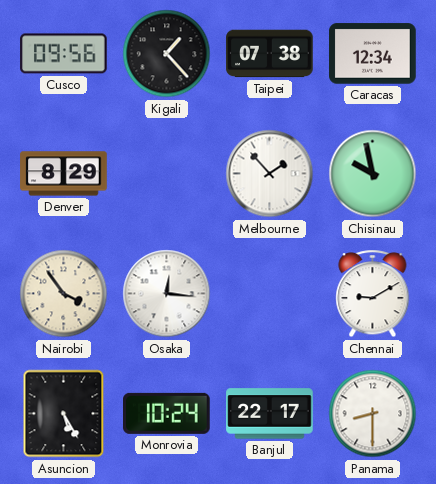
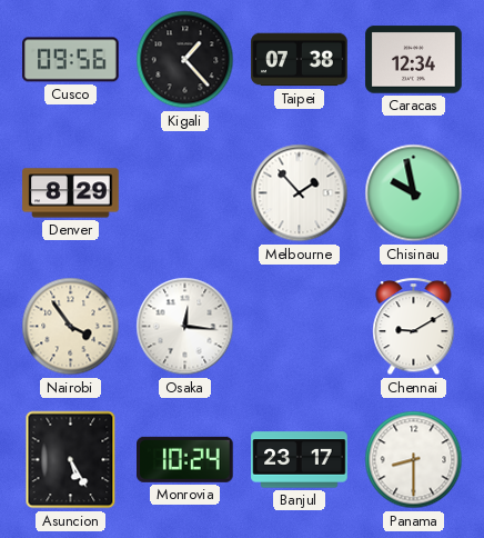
Banjul: 22:17 -> 23:17 (300, 460)
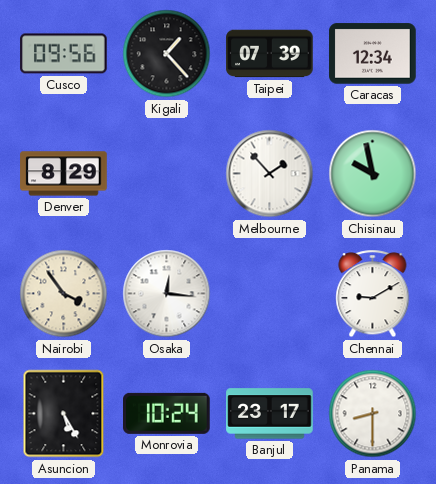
Taipei: 07:38 -> 07:39 (270, 54)
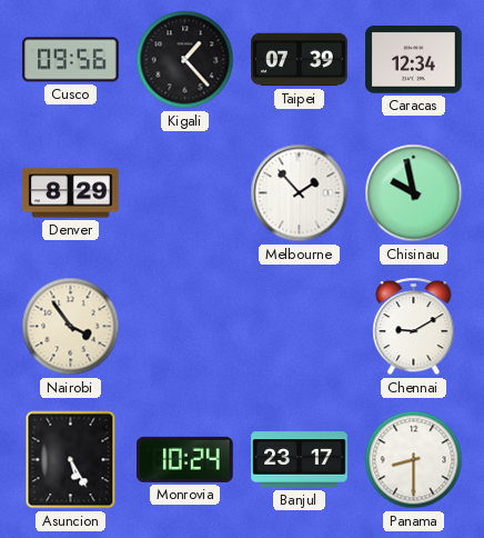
Osaka: 12:16 -> none (167, 294)
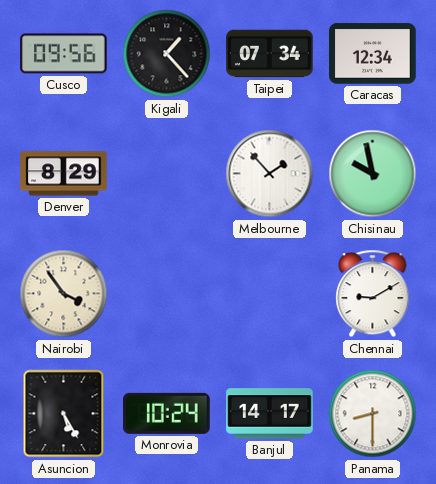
Taipei: 07:39 -> 07:34 (270, 54)
Banjul: 23:17 -> 14:17 (270, 414)
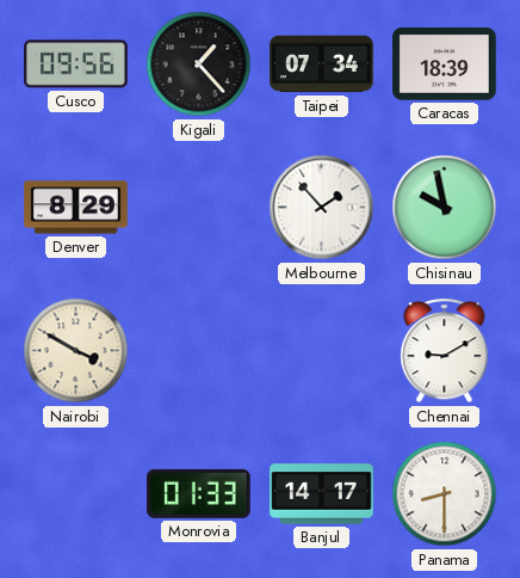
Caracas: 12:34 -> 18:39 (445, 64)
Nairobi: 3:54 -> 3:50 (76, 351)
Asuncion: 5:25 -> none (64, 414)
Monrovia: 10:24 -> 01:33 (199, 493)
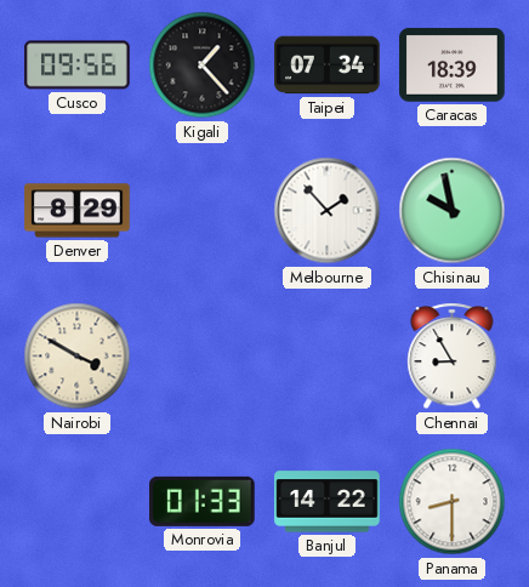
Chennai: 9:10 -> 8:55 (453, 357)
Banjul: 14:17 -> 14:22 (328, 502)
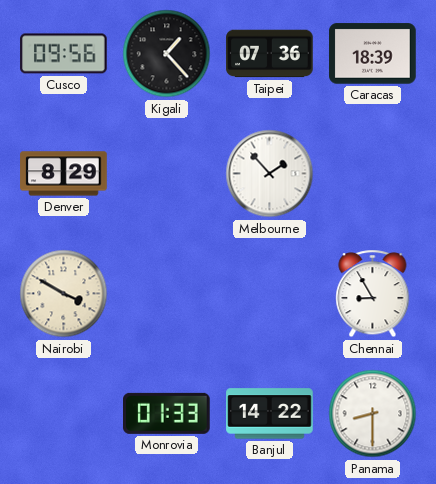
Taipei: 07:34 -> 07:36 (270, 54)
Chisinau: 9:58 -> none (453, 211)
